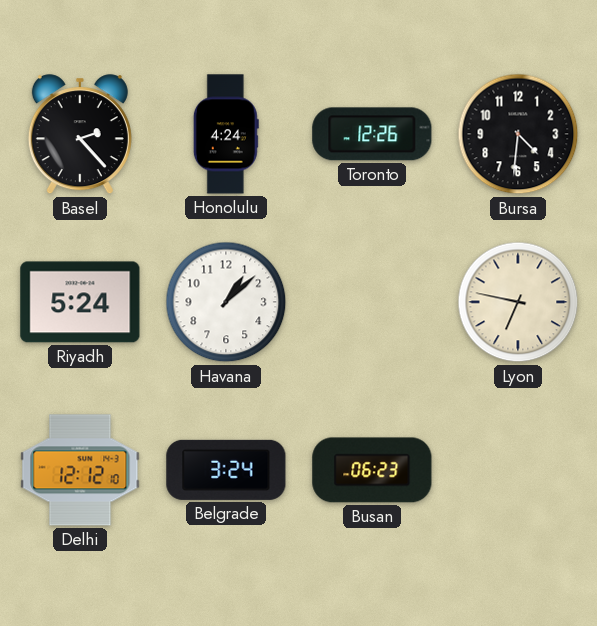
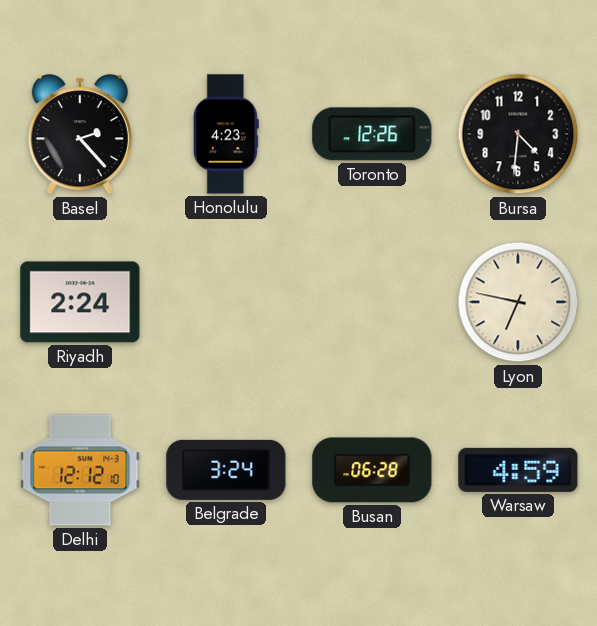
Honolulu: 4:24 -> 4:23 (226, 134)
Riyadh: 5:24 -> 2:24 (80, 302)
Havana: 1:08 -> none (226, 302)
Busan: 06:23 -> 06:28 (372, 470)
Warsaw: none -> 4:59 (518, 470)
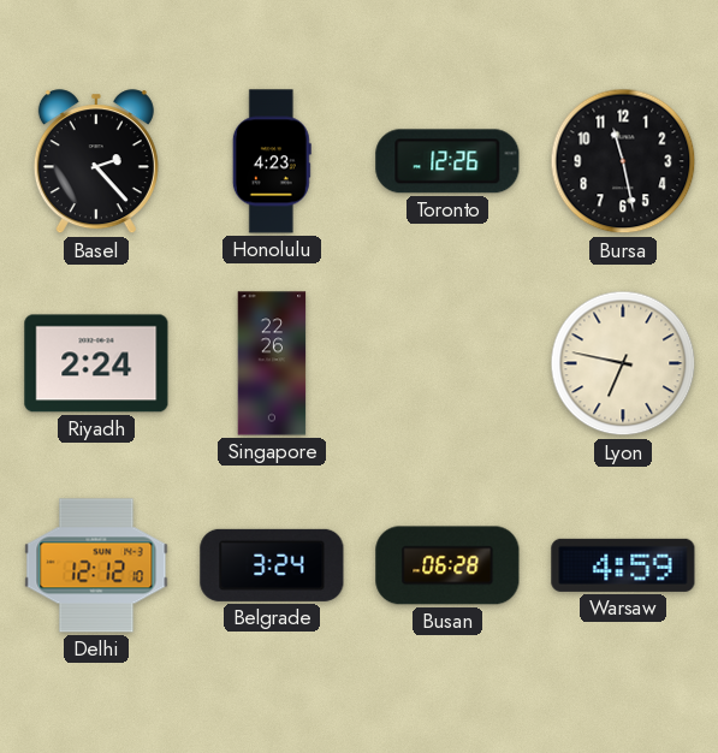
Bursa: 4:31 -> 11:28 (623, 161)
Singapore: none -> 22:26 (272, 363)
